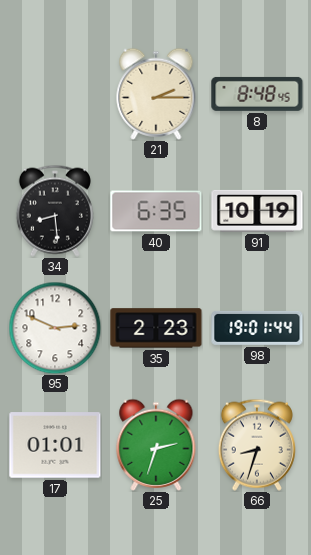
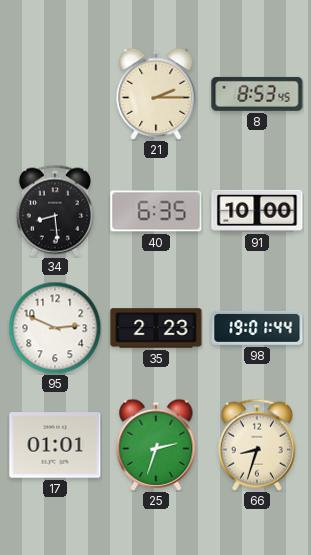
8: 8:48 -> 8:53 (257, 94)
91: 10:19 -> 10:00 (257, 211)
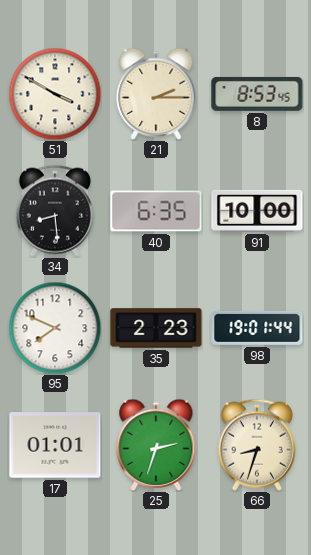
51: none -> 3:50 (55, 94)
95: 2:49 -> 7:49 (55, 328)
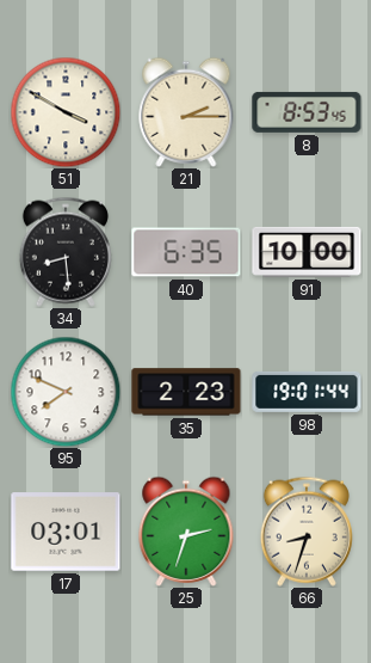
17: 01:01 -> 03:01 (66, 532)
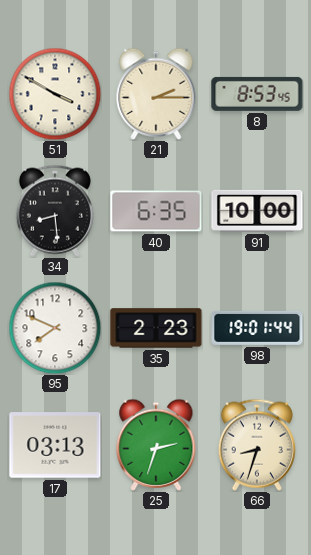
17: 03:01 -> 03:13 (55, 445)
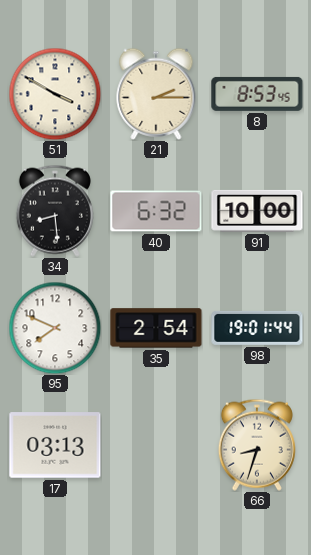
40: 6:35 -> 6:32 (156, 211)
35: 2:23 -> 2:54 (156, 328)
25: 2:33 -> none (156, 445)
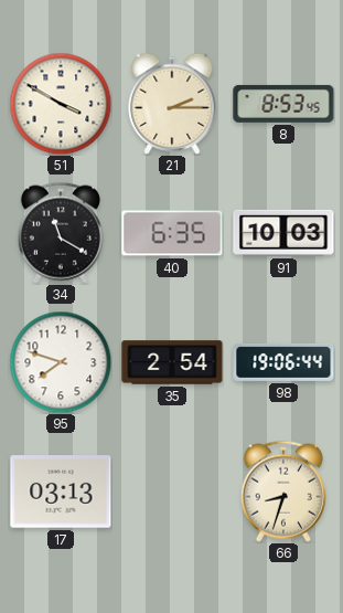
34: 8:29 -> 11:20 (61, 233)
40: 6:32 -> 6:35 (172, 233)
91: 10:00 -> 10:03 (283, 233)
95: 7:49 -> 7:48 (61, 362)
98: 19:01 -> 19:06 (283, 362)
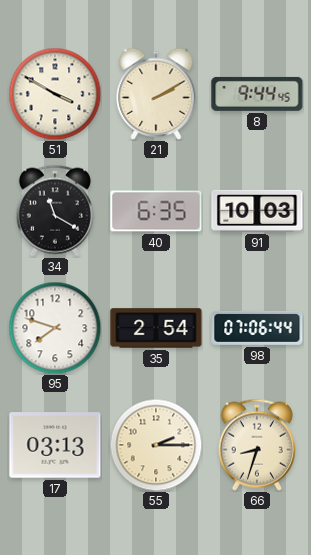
21: 2:15 -> 2:10 (156, 94)
8: 8:53 -> 9:44 (257, 94)
98: 19:06 -> 07:06 (257, 328)
55: none -> 2:15 (156, 445)
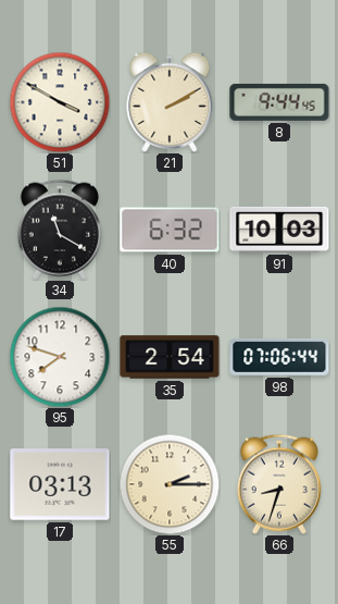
40: 6:35 -> 6:32 (170, 230)
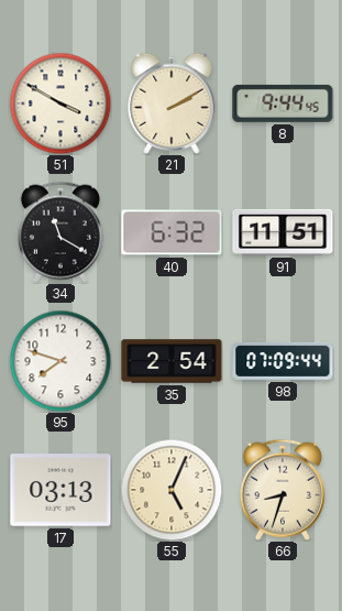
91: 10:03 -> 11:51 (283, 232)
98: 07:06 -> 07:09 (283, 361)
55: 2:15 -> 5:04 (172, 490)
